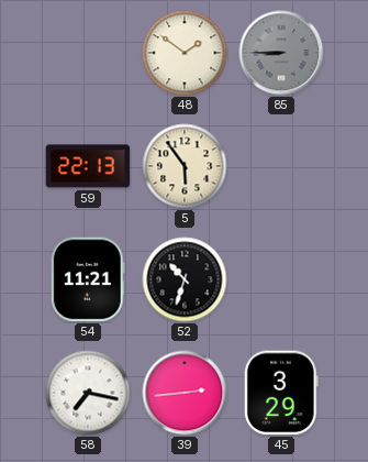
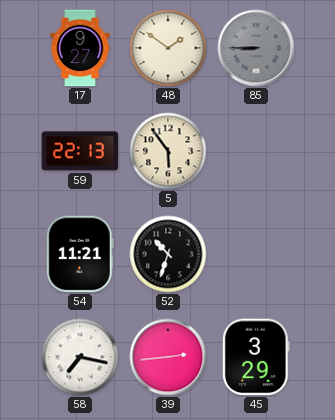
17: none -> 9:27 (80, 48)
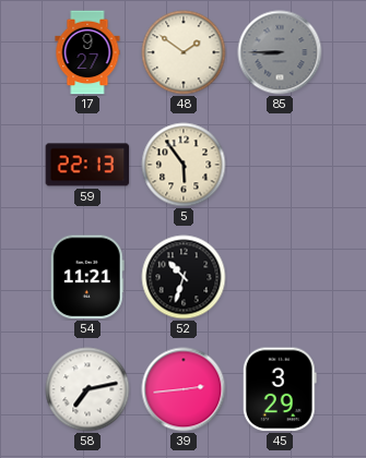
58: 7:17 -> 7:13 (87, 389)
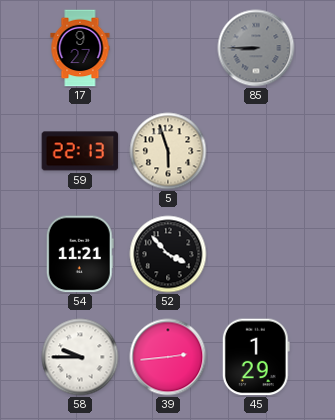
48: 1:51 -> none (184, 52)
5: 5:54 -> 5:57 (168, 151)
52: 10:33 -> 3:53 (168, 254)
58: 7:13 -> 9:45 (80, 357)
45: 3:29 -> 1:29 (256, 357)
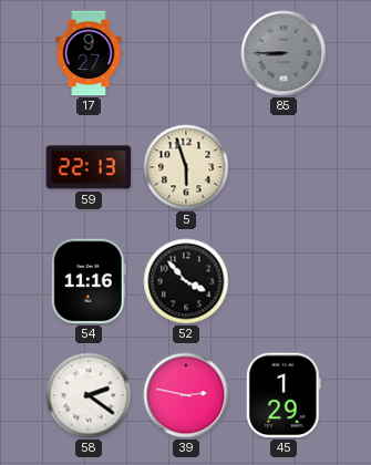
54: 11:21 -> 11:16 (89, 281)
58: 9:45 -> 2:21 (89, 395)
39: 2:44 -> 2:47 (186, 395)
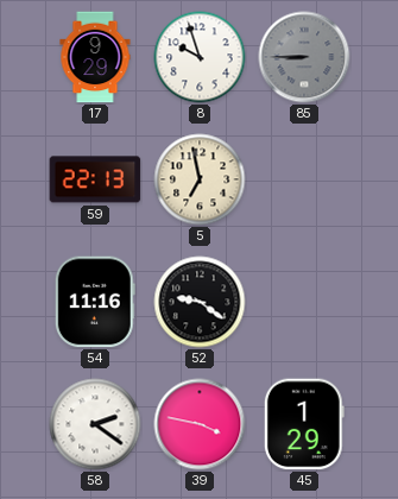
17: 9:27 -> 9:29 (95, 57)
8: none -> 9:57 (200, 57)
5: 5:57 -> 6:58 (200, 179)
52: 3:53 -> 9:21 (200, 302)
39: 2:47 -> 3:47 (200, 424)
